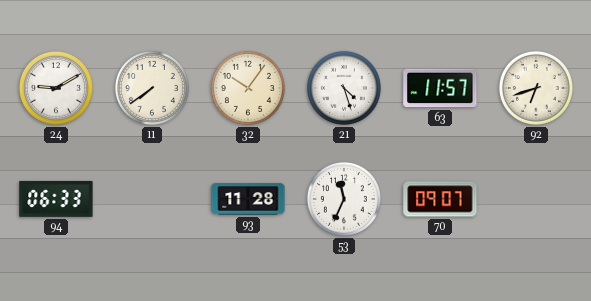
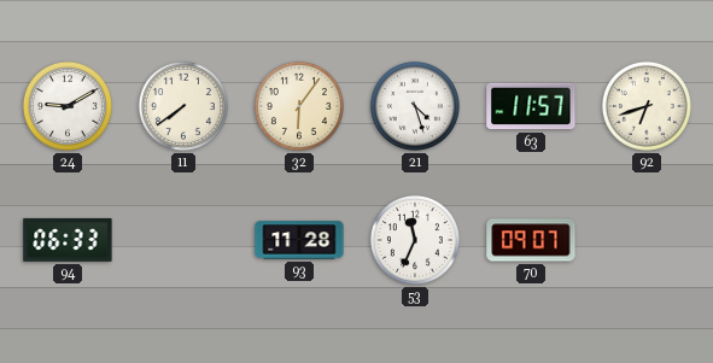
32: 10:06 -> 6:06 (299, 106)
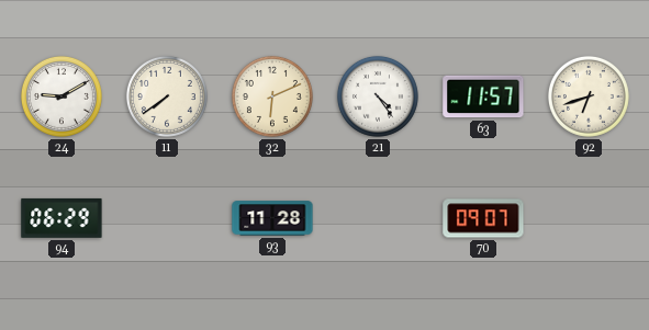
32: 6:06 -> 6:11 (272, 96)
21: 4:27 -> 4:24 (378, 96)
94: 06:33 -> 06:29 (61, 218)
53: 11:34 -> none (415, 240)
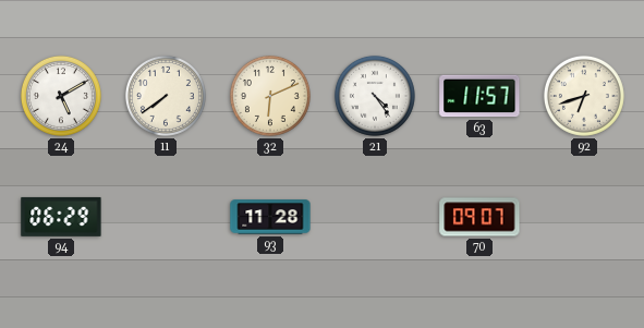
24: 9:10 -> 5:10 (61, 96)
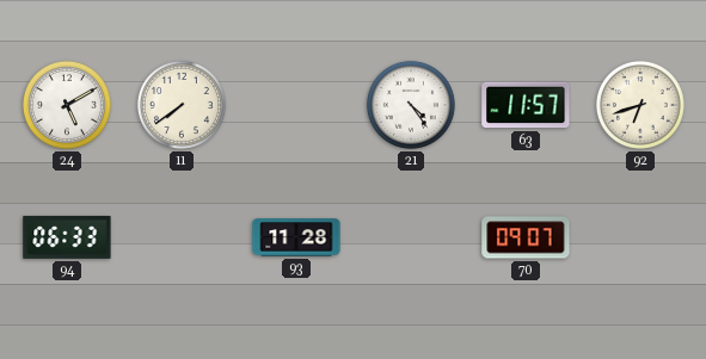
32: 6:11 -> none (270, 96)
94: 06:29 -> 06:33 (67, 237)
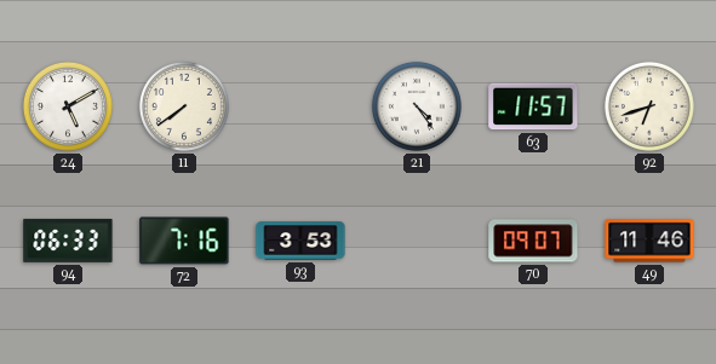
72: none -> 7:16 (184, 241)
93: 11:28 -> 3:53 (300, 241)
49: none -> 11:46 (649, 241)
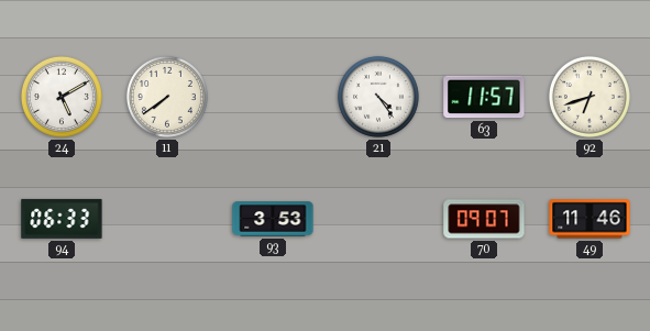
72: 7:16 -> none (184, 241)
